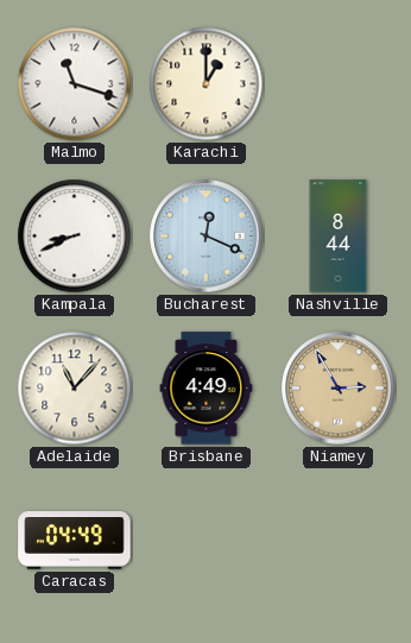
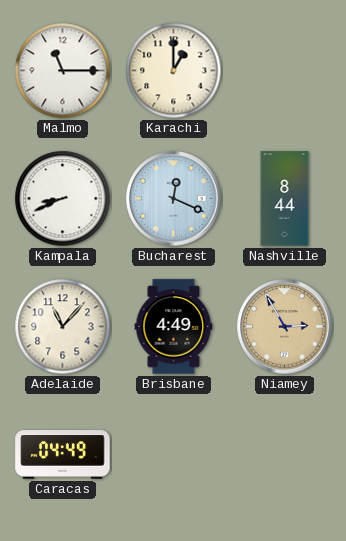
Malmo: 11:18 -> 11:15 (63, 71)
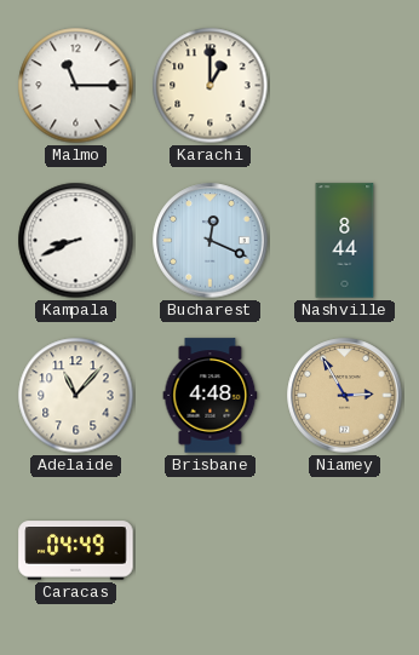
Brisbane: 4:49 -> 4:48 (211, 396)
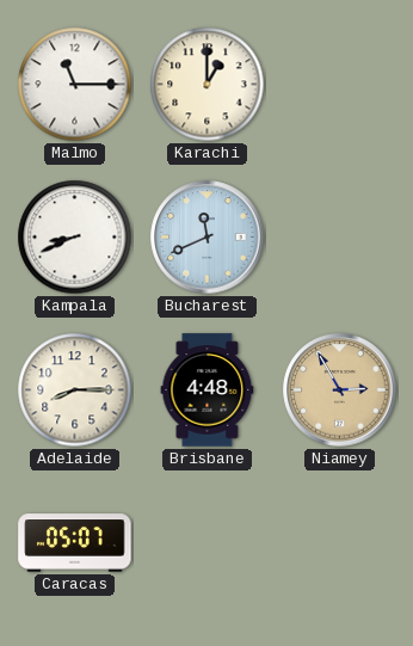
Bucharest: 12:19 -> 11:41 (208, 238)
Nashville: 8:44 -> none (345, 241)
Adelaide: 11:07 -> 8:15 (75, 390)
Caracas: 04:49 -> 05:07 (75, 543)
